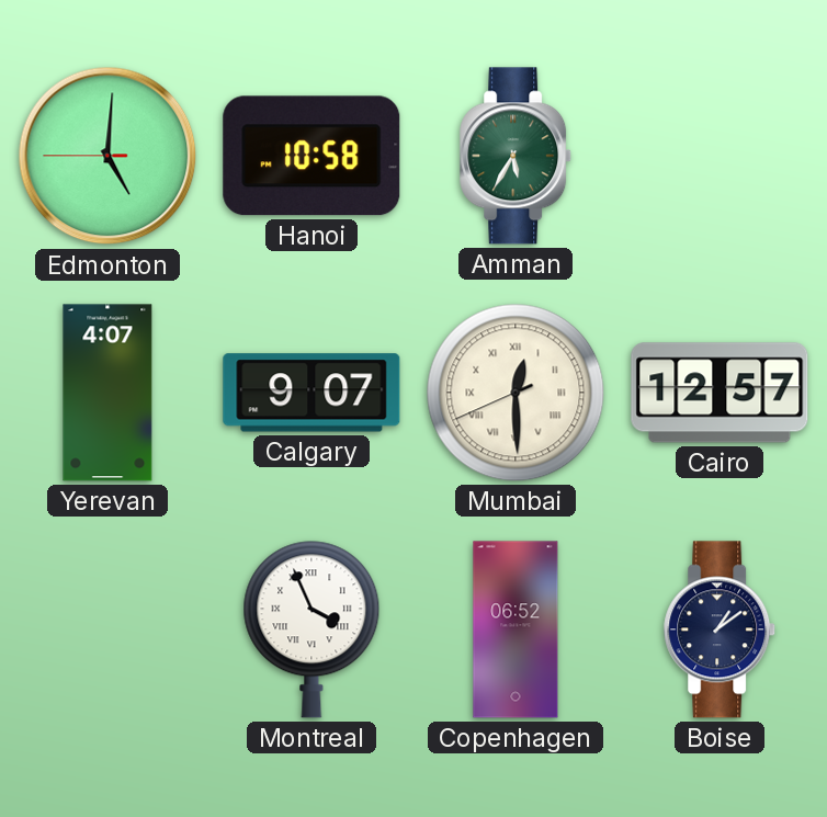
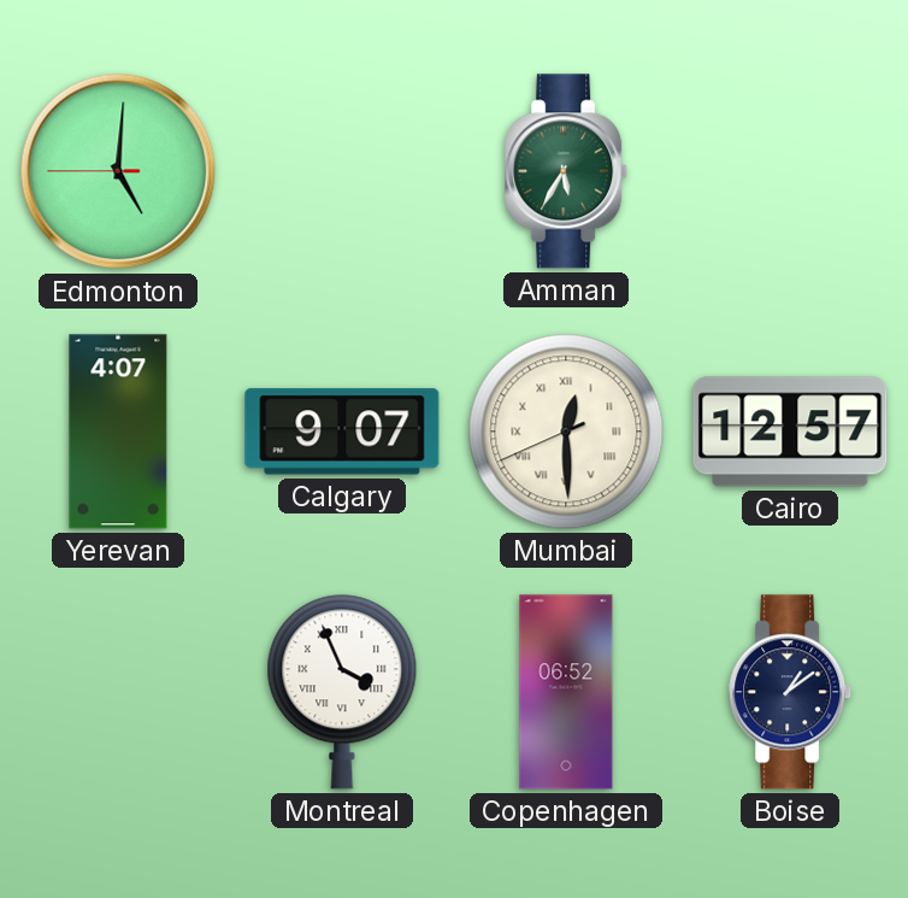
Hanoi: 10:58 -> none (311, 156)
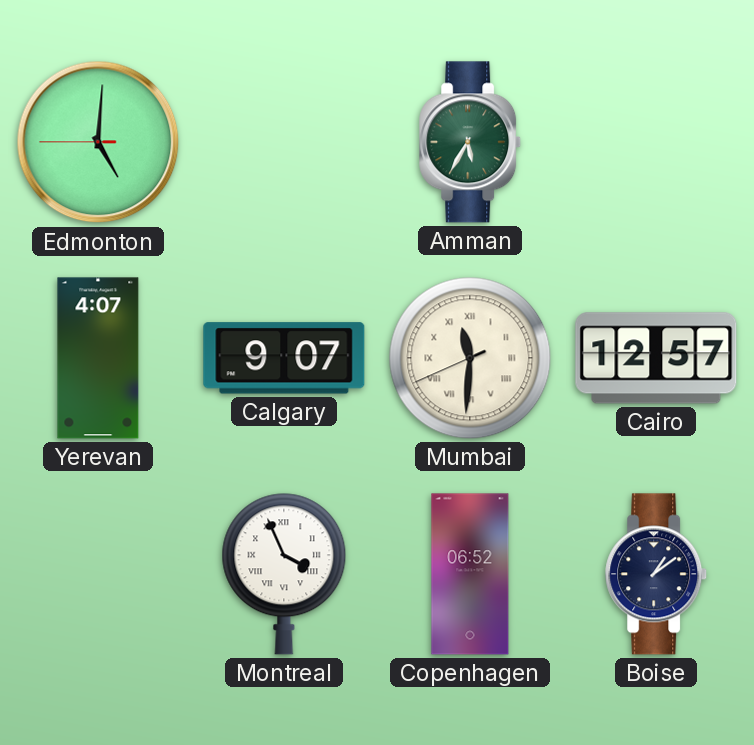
Mumbai: 12:29 -> 11:30 (470, 358)
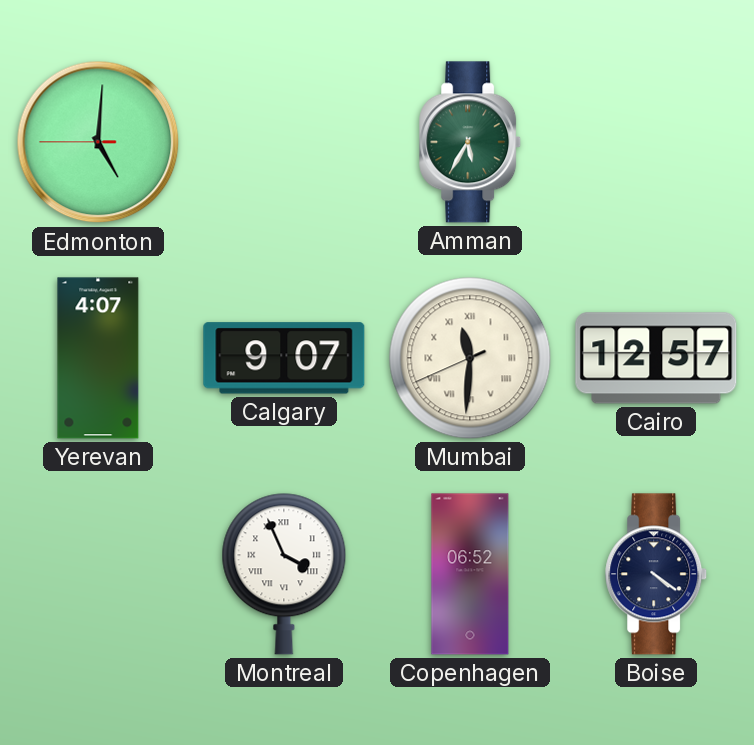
Boise: 1:09 -> 4:21 (657, 574)
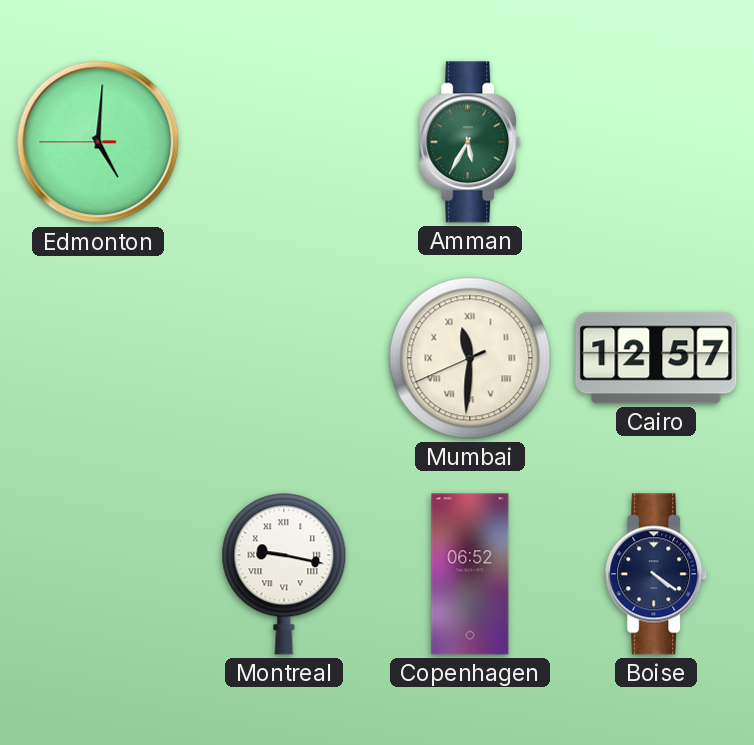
Yerevan: 4:07 -> none (98, 358)
Calgary: 9:07 -> none (284, 358)
Montreal: 3:56 -> 9:17 (284, 574)
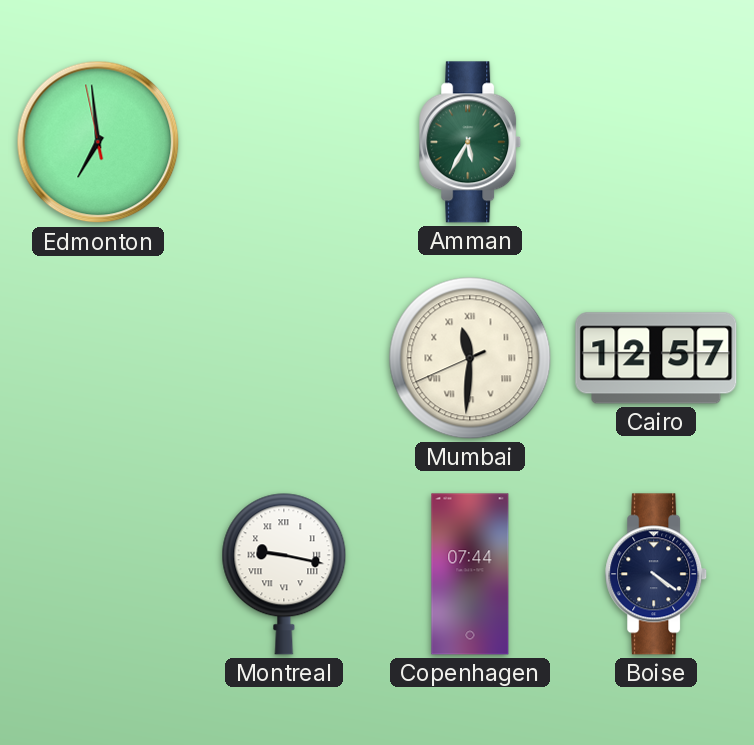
Edmonton: 5:00 -> 6:58 (98, 142)
Copenhagen: 06:52 -> 07:44 (470, 574)
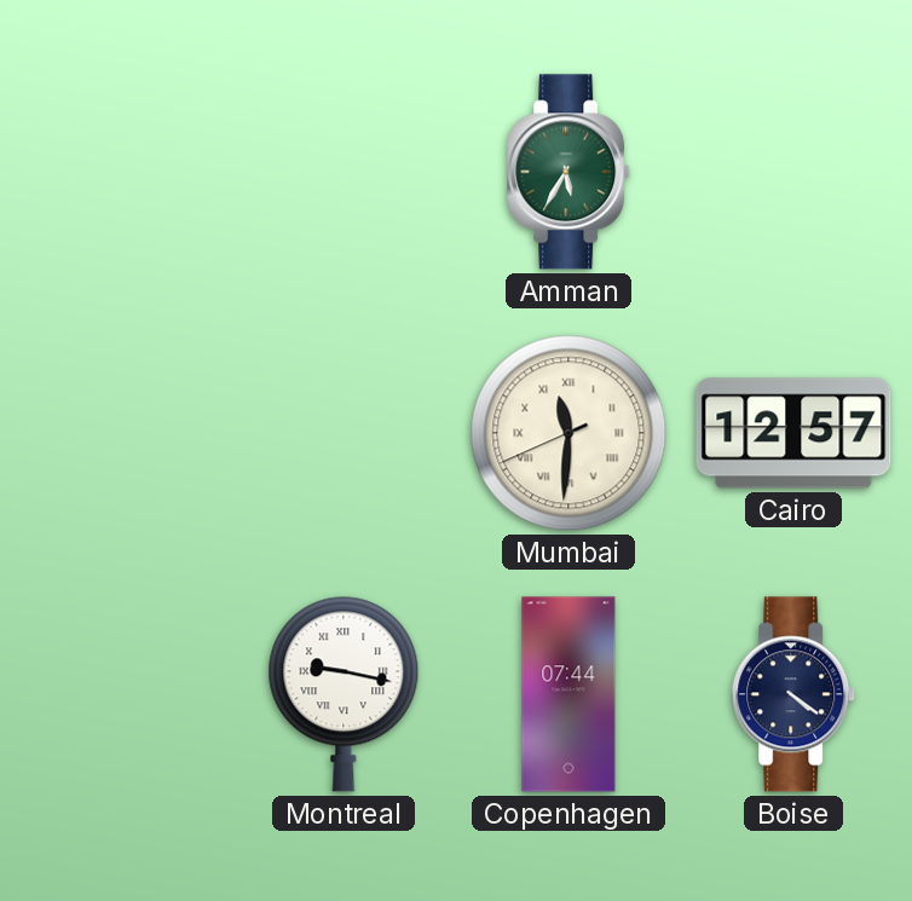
Edmonton: 6:58 -> none (98, 142)
